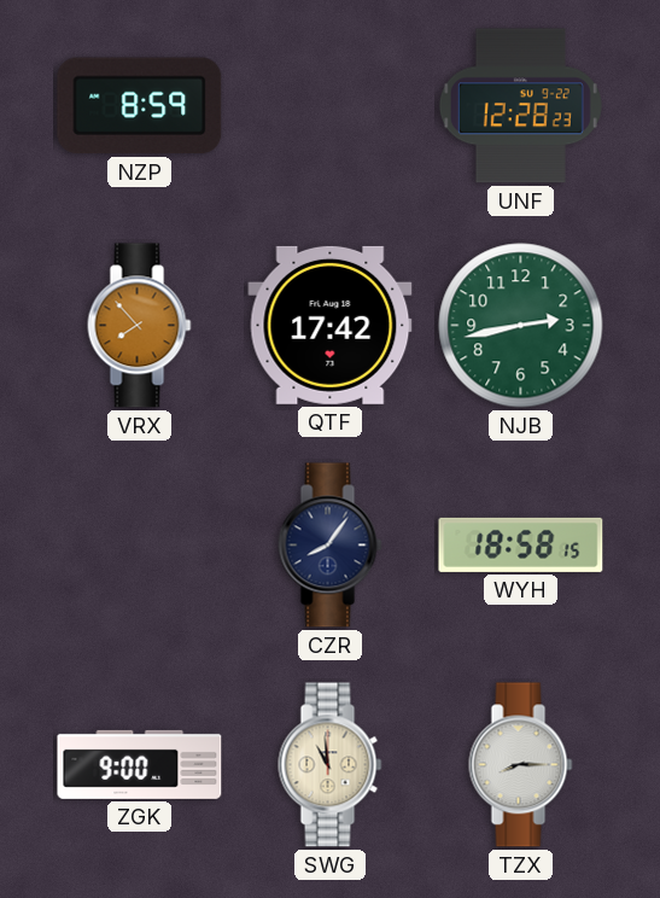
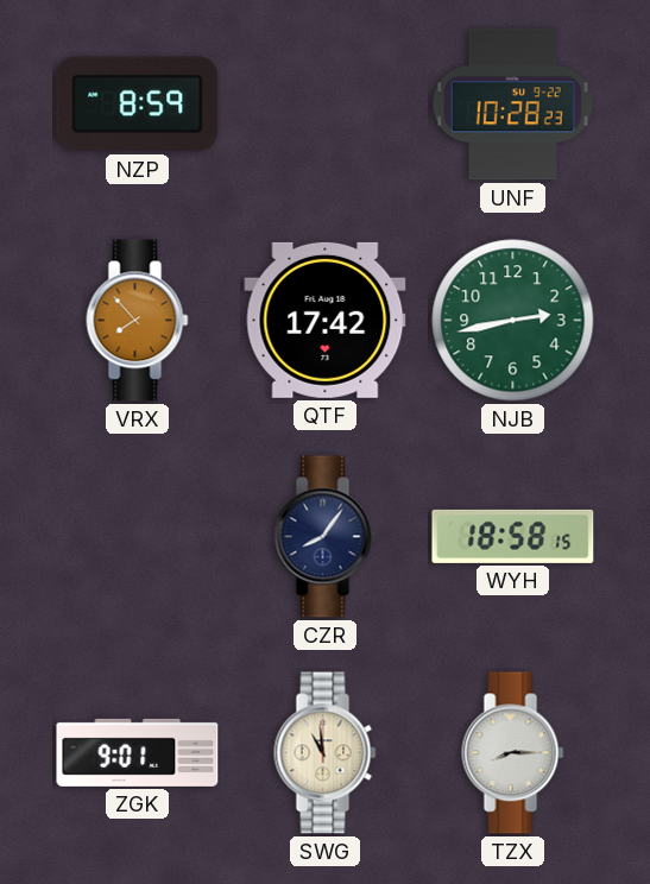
UNF: 12:28 -> 10:28 (512, 105)
ZGK: 9:00 -> 9:01 (138, 752)
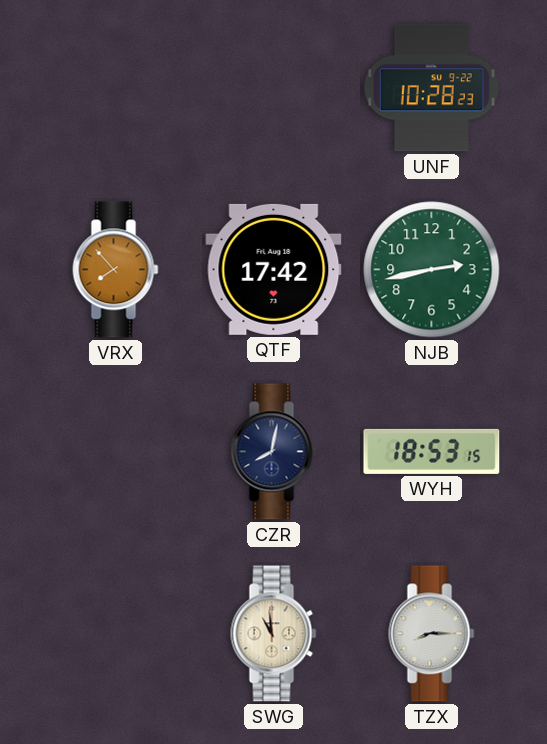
NZP: 8:59 -> none (138, 105)
CZR: 8:06 -> 8:02 (274, 452)
WYH: 18:58 -> 18:53 (432, 451)
ZGK: 9:01 -> none (138, 752)
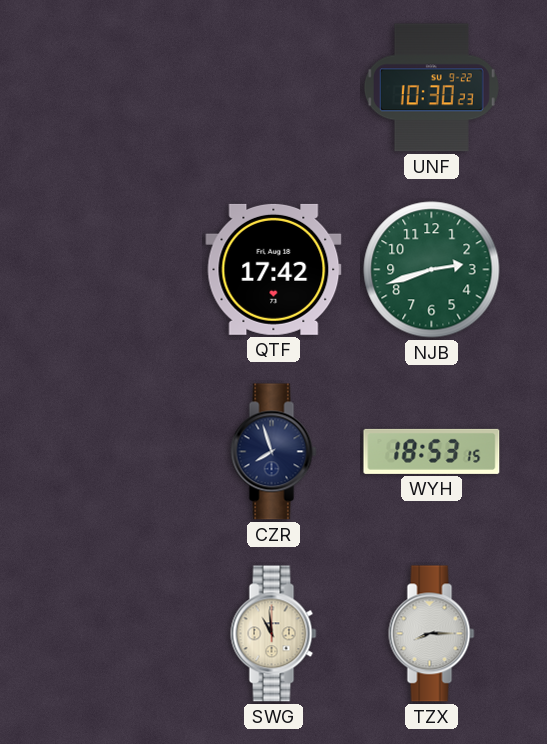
UNF: 10:28 -> 10:30 (431, 88)
VRX: 7:53 -> none (116, 270)
NJB: 2:43 -> 2:42 (432, 270)
CZR: 8:02 -> 7:57 (274, 452)
